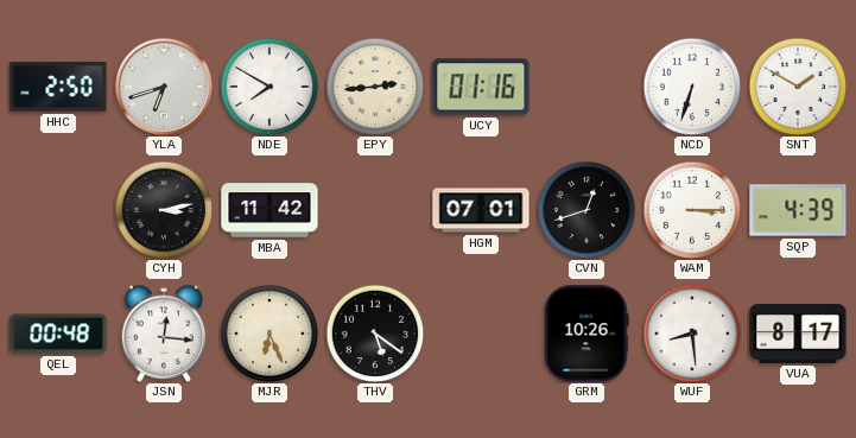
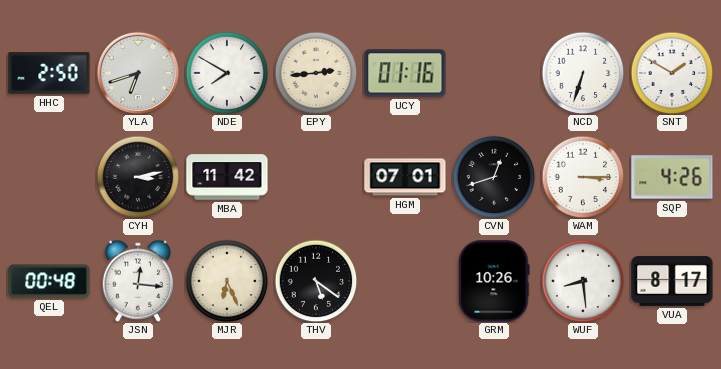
SQP: 4:39 -> 4:26 (672, 177)
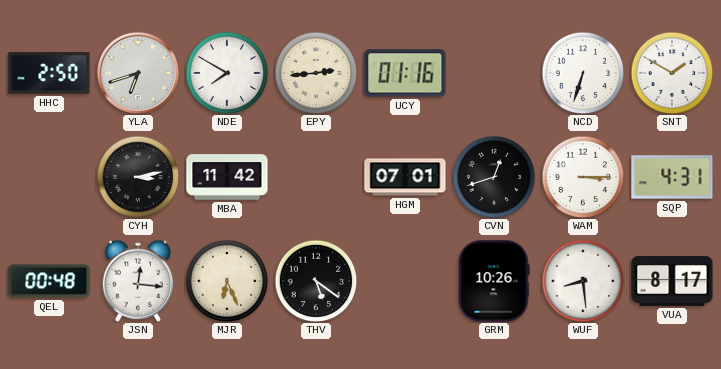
SQP: 4:26 -> 4:31 (672, 177)
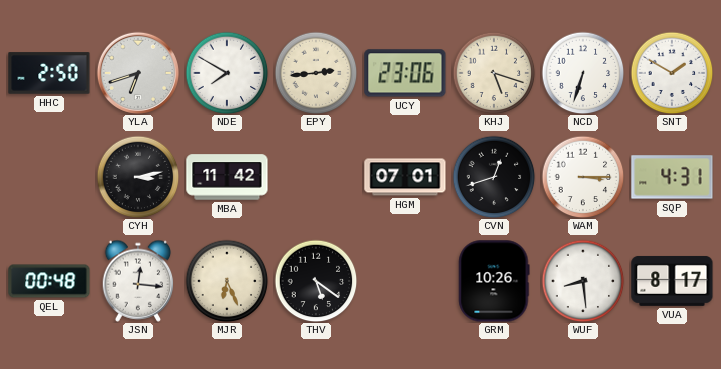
UCY: 01:16 -> 23:06 (405, 73)
KHJ: none -> 5:18 (494, 73)
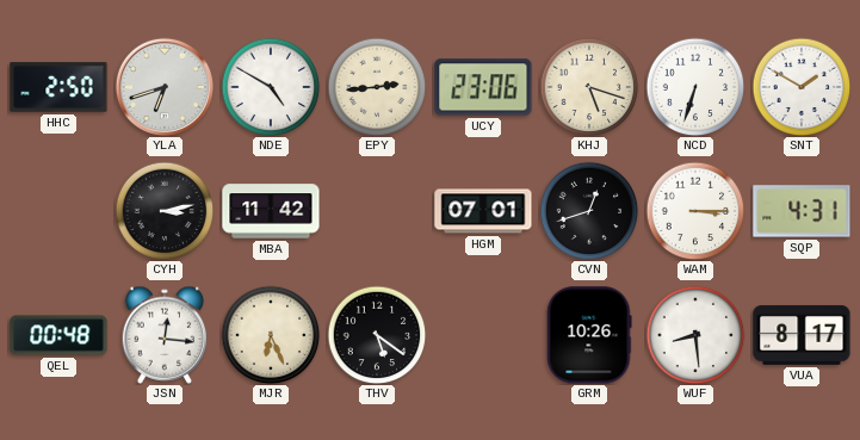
NDE: 7:50 -> 4:50 (271, 87)
